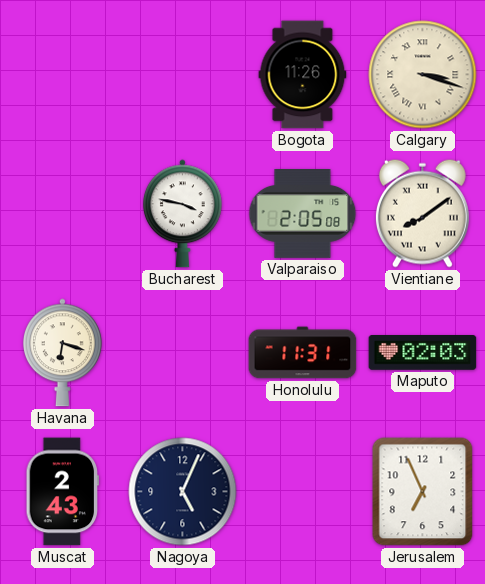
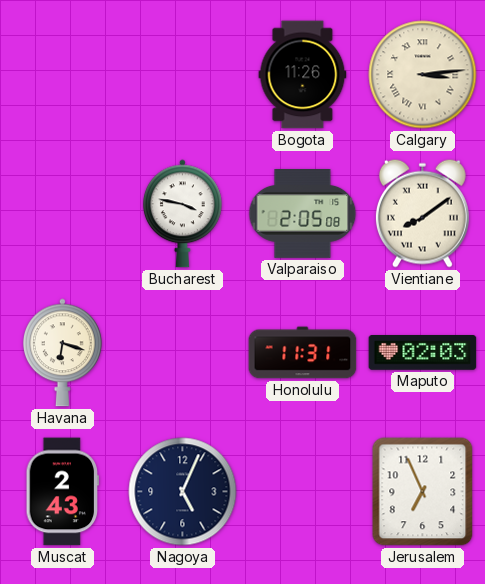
Calgary: 3:18 -> 3:14 (423, 75)
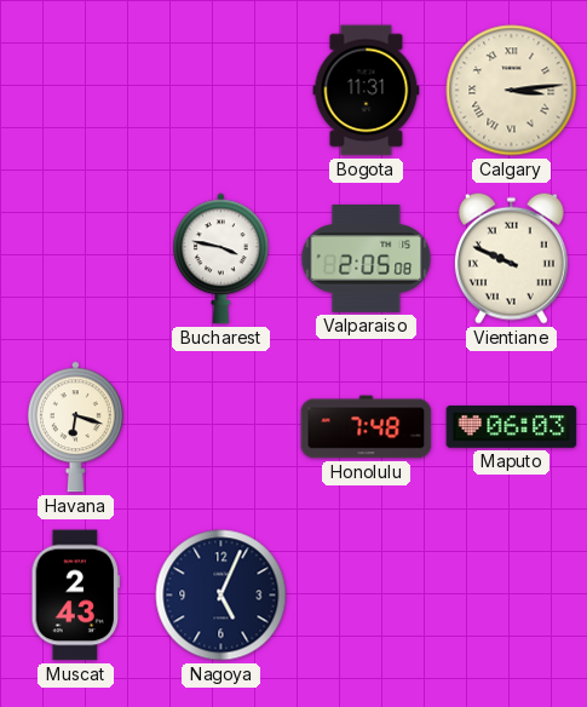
Bogota: 11:26 -> 11:31 (367, 91)
Vientiane: 8:09 -> 9:49 (511, 258)
Honolulu: 11:31 -> 7:48 (367, 427)
Maputo: 02:03 -> 06:03 (512, 427)
Jerusalem: 6:56 -> none (423, 492)
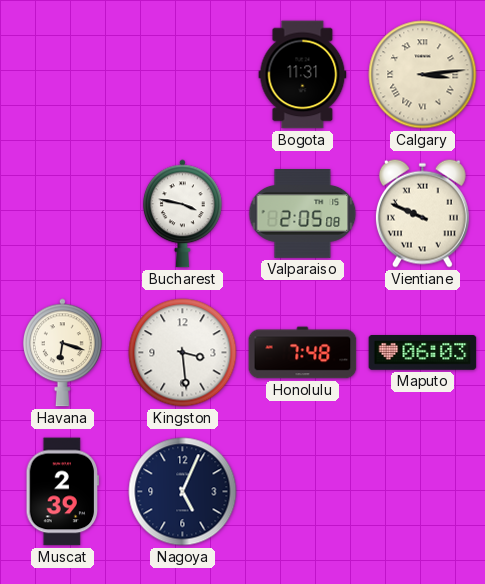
Kingston: none -> 3:29 (183, 353)
Muscat: 2:43 -> 2:39 (63, 492)
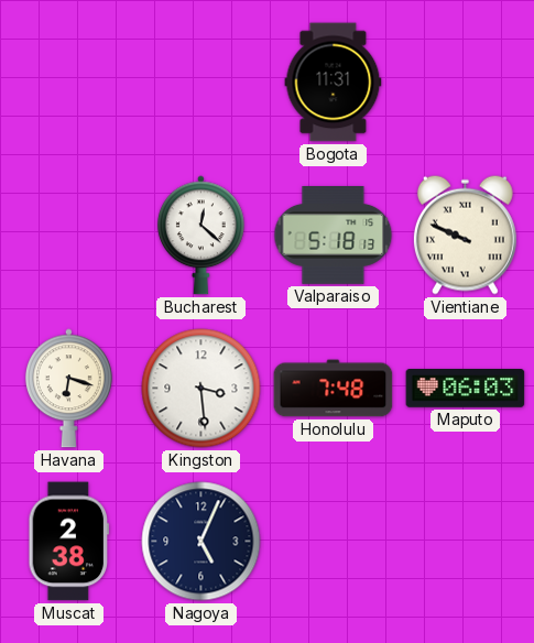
Calgary: 3:14 -> none (423, 75)
Bucharest: 3:47 -> 12:22 (200, 236)
Valparaiso: 2:05 -> 5:18 (334, 236)
Muscat: 2:39 -> 2:38 (69, 542)
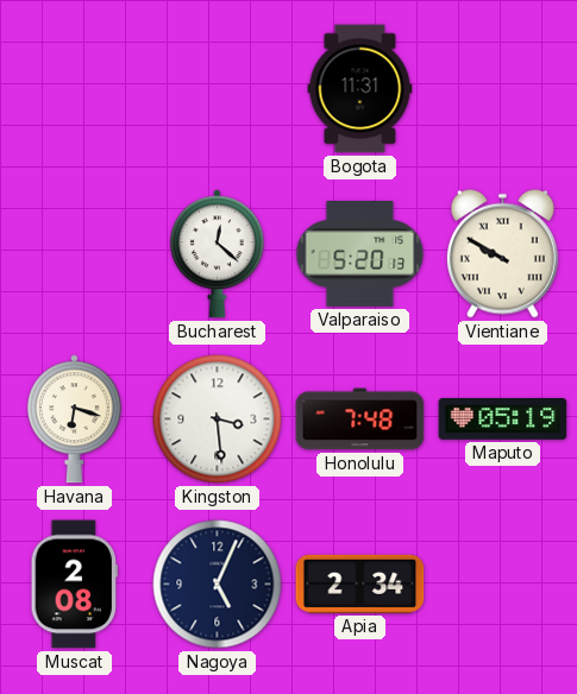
Valparaiso: 5:18 -> 5:20 (360, 254)
Vientiane: 9:49 -> 9:50 (502, 253)
Maputo: 06:03 -> 05:19 (503, 419)
Muscat: 2:38 -> 2:08 (75, 585)
Apia: none -> 2:34 (360, 583)
